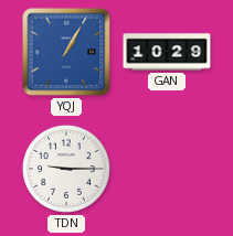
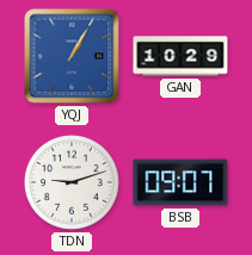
TDN: 9:15 -> 9:12 (73, 184)
BSB: none -> 09:07 (180, 182)
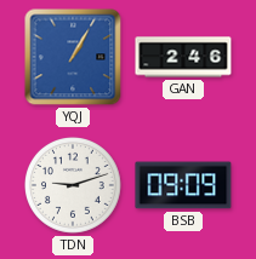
GAN: 10:29 -> 2:46 (183, 57)
BSB: 09:07 -> 09:09 (183, 185)
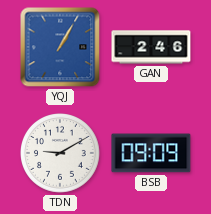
TDN: 9:12 -> 9:10 (61, 154)
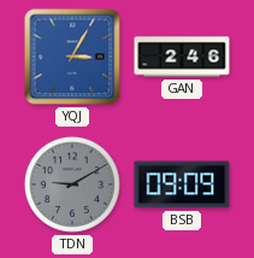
YQJ: 1:05 -> 3:05 (72, 57)
TDN dial: white -> grey (73, 186)
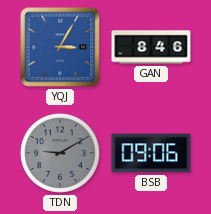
GAN: 2:46 -> 8:46 (151, 47)
BSB: 09:09 -> 09:06 (151, 153)
